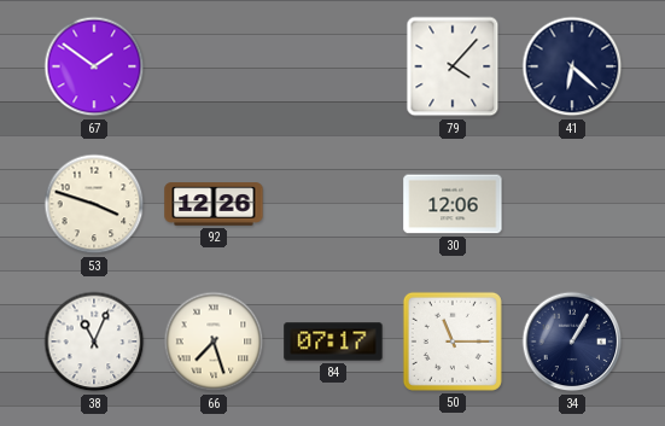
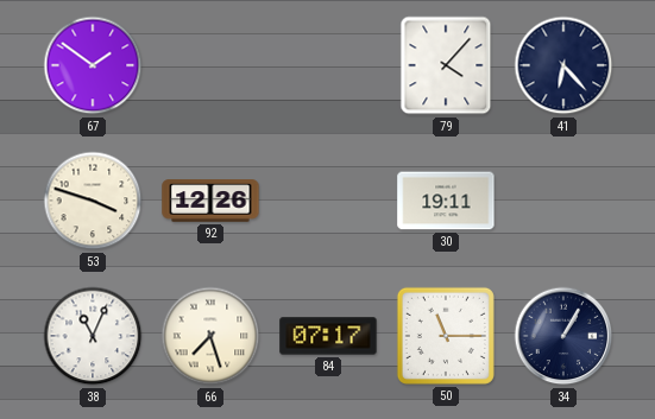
41: 6:22 -> 6:23 (563, 65)
30: 12:06 -> 19:11 (446, 201)
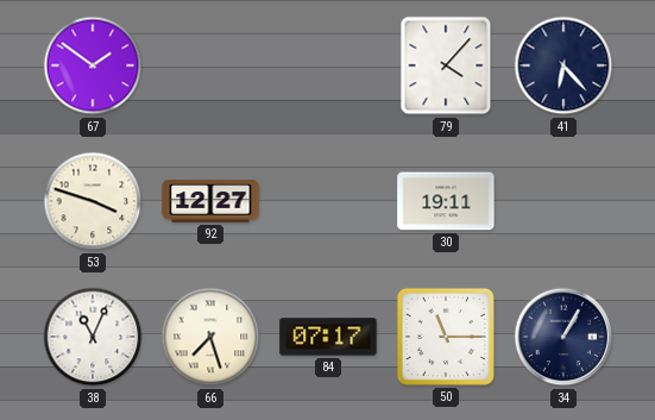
92: 12:26 -> 12:27 (210, 201)
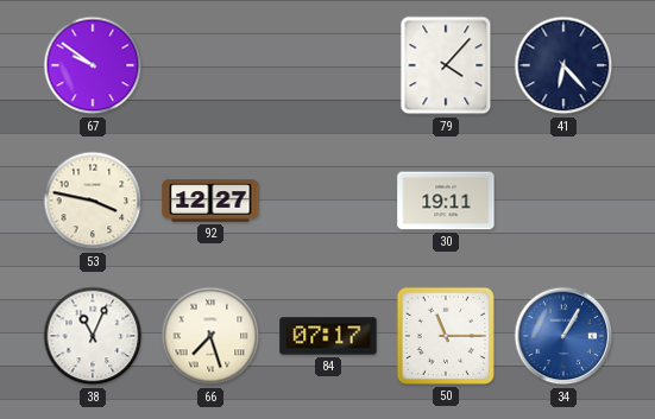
67: 1:51 -> 9:51 (93, 65)
53: 3:48 -> 3:47 (93, 201)
34 dial: navy -> blue (563, 336)
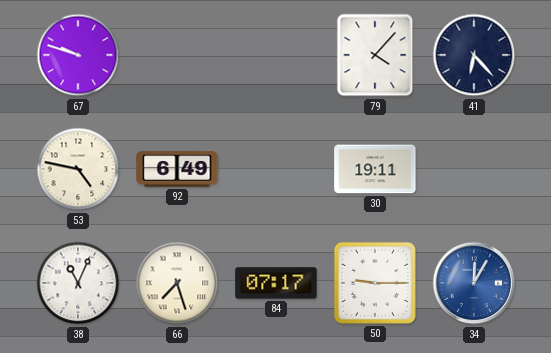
67: 9:51 -> 9:48 (78, 55)
53: 3:47 -> 4:47 (78, 169)
92: 12:27 -> 6:49 (177, 169)
50: 11:15 -> 9:15 (375, 283)
34: 1:05 -> 12:05 (474, 283)
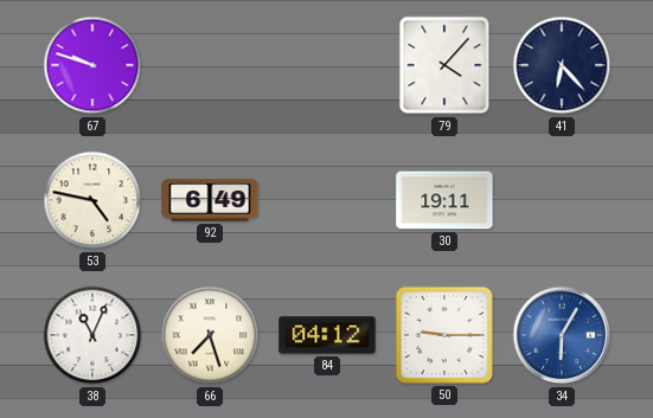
84: 07:17 -> 04:12 (327, 335)
34: 12:05 -> 6:05 (562, 335)
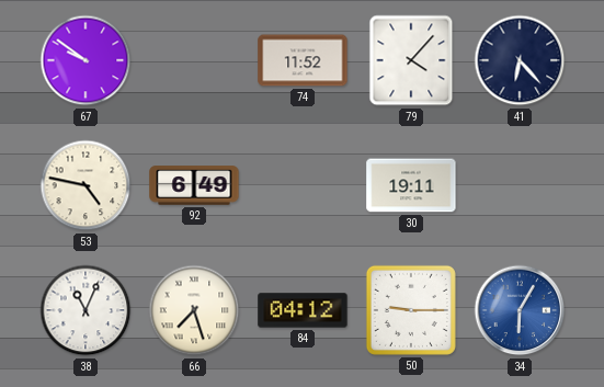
67: 9:48 -> 9:51 (86, 60)
74: none -> 11:52 (303, 60)
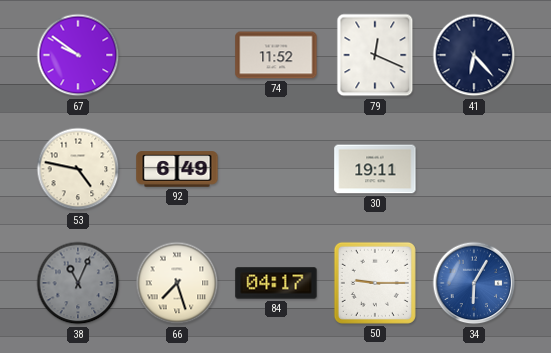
79: 4:07 -> 12:19 (375, 55)
38 dial: white -> grey (78, 283)
84: 04:12 -> 04:17 (276, 283)
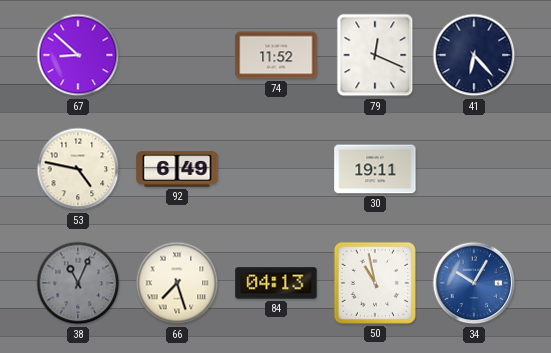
67: 9:51 -> 8:52 (78, 55)
84: 04:17 -> 04:13 (276, 283)
50: 9:15 -> 10:58 (375, 283)
34: 6:05 -> 10:05 (474, 283)
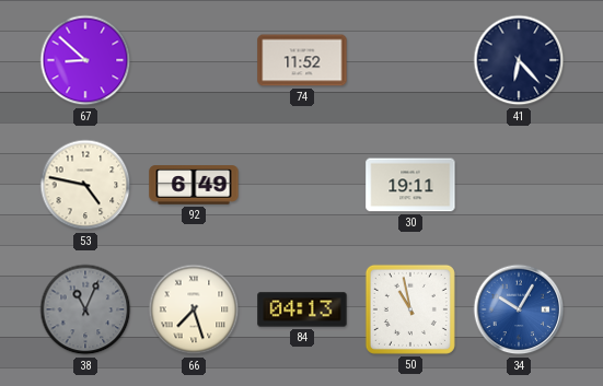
79: 12:19 -> none (375, 55)
